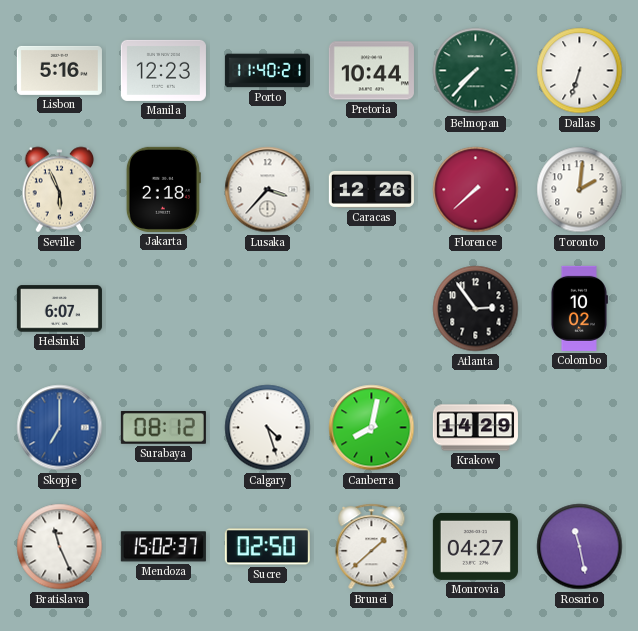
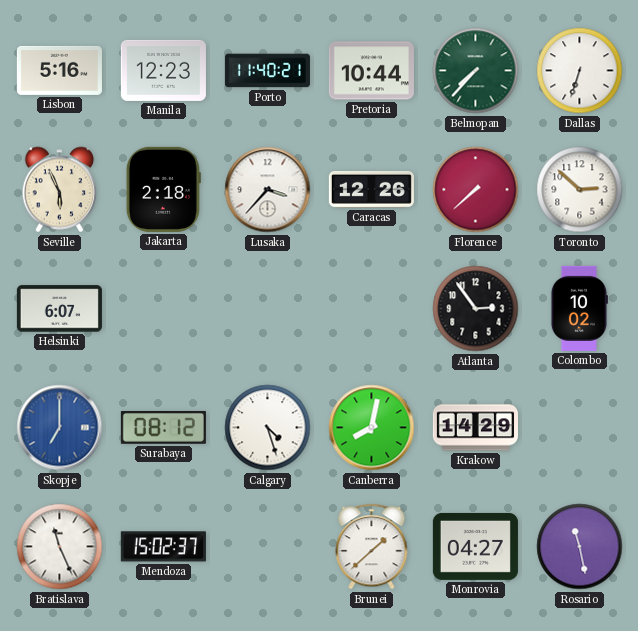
Toronto: 2:01 -> 2:52 (580, 190)
Sucre: 02:50 -> none (267, 547)
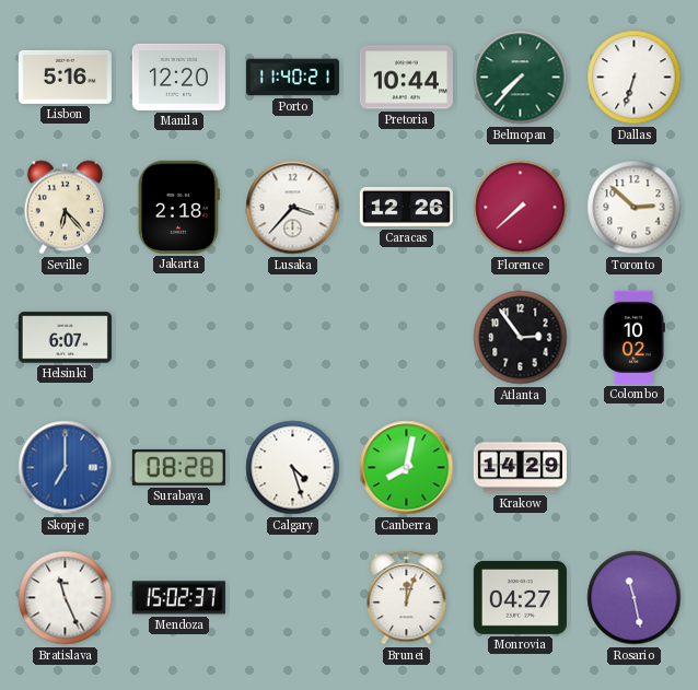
Manila: 12:23 -> 12:20 (178, 77)
Seville: 5:56 -> 6:23 (66, 208)
Surabaya: 08:12 -> 08:28 (178, 467)
Brunei: 1:38 -> 12:03 (407, 598)
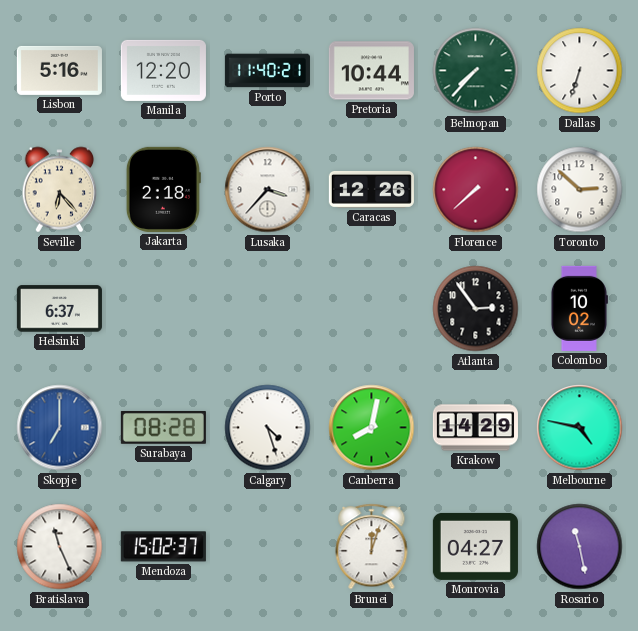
Helsinki: 6:07 -> 6:37 (59, 309)
Melbourne: none -> 4:47 (580, 428)
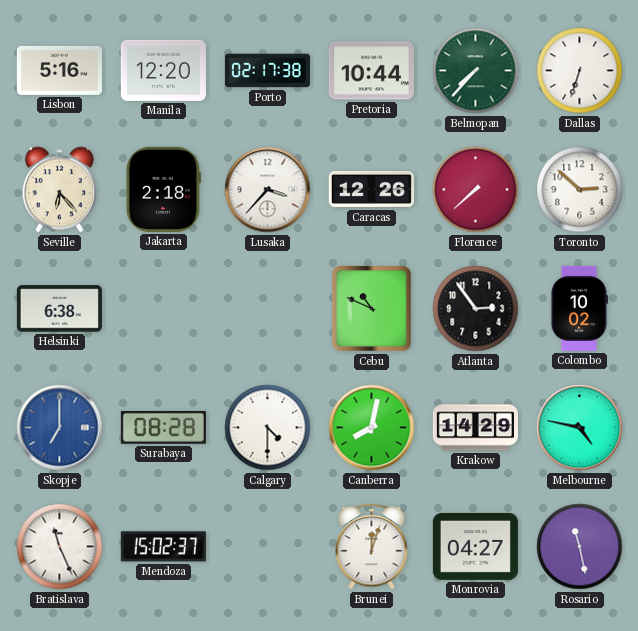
Porto: 11:40 -> 02:17 (267, 71)
Helsinki: 6:37 -> 6:38 (59, 309)
Cebu: none -> 10:49 (371, 309)
Calgary: 4:27 -> 4:30 (268, 428)
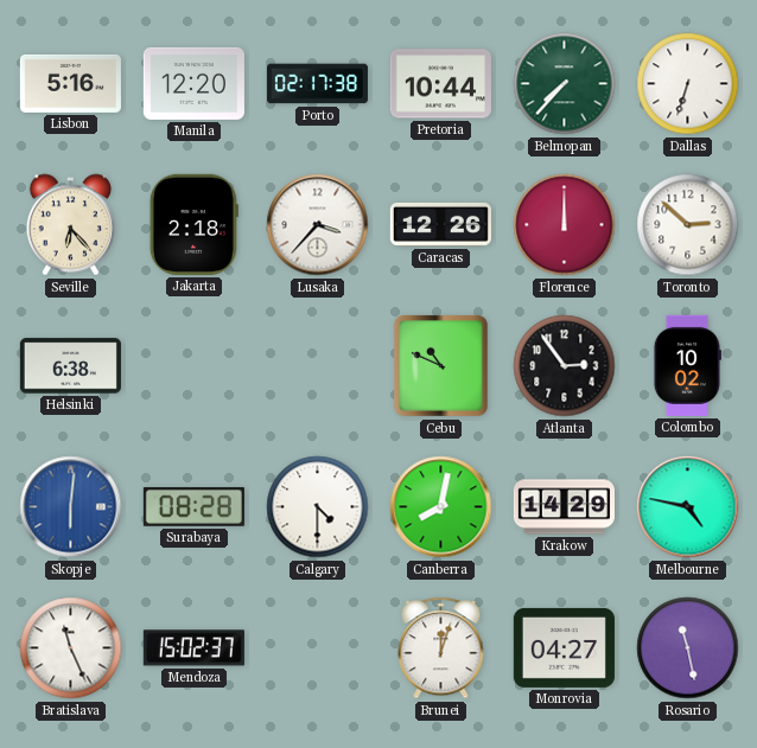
Florence: 7:38 -> 12:00 (565, 225)
Skopje: 7:00 -> 6:01 (71, 507)
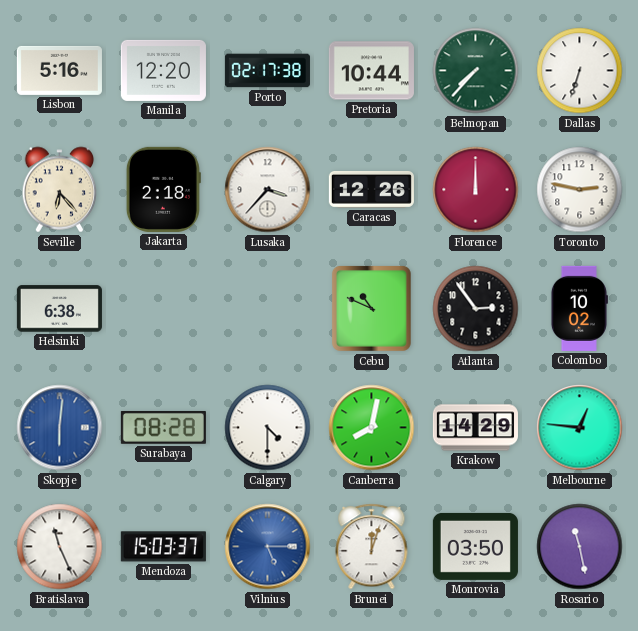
Toronto: 2:52 -> 2:47 (580, 190)
Melbourne: 4:47 -> 12:46 (580, 428)
Mendoza: 15:02 -> 15:03 (163, 547)
Vilnius: none -> 5:15 (268, 547)
Monrovia: 04:27 -> 03:50 (475, 546)
